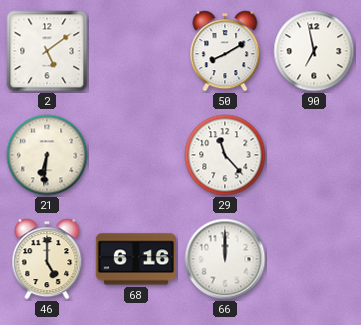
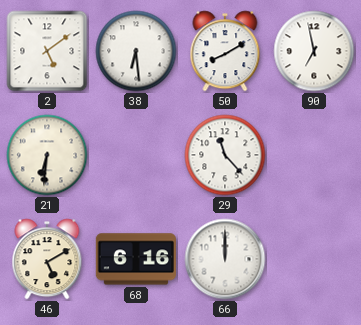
38: none -> 6:29 (136, 51)
46: 5:00 -> 5:10 (47, 259)
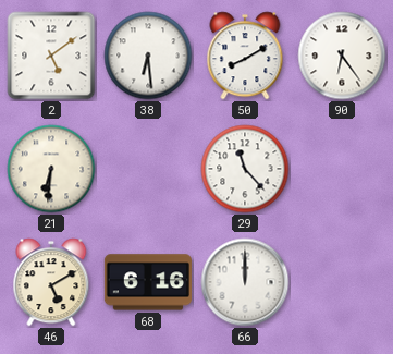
90: 6:58 -> 6:24 (342, 56)
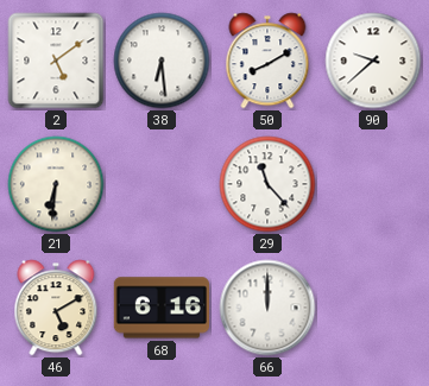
90: 6:24 -> 9:38 (373, 61)
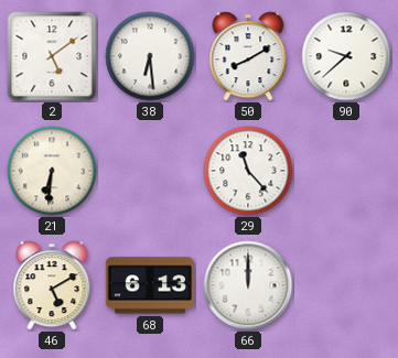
68: 6:16 -> 6:13 (150, 285)
